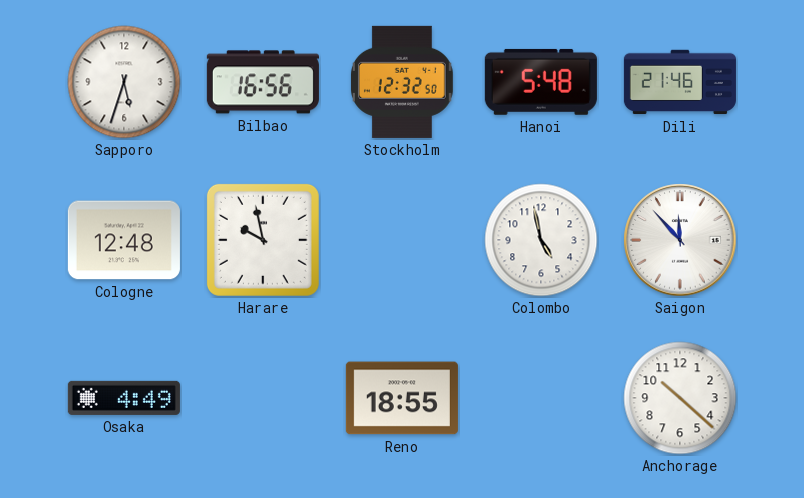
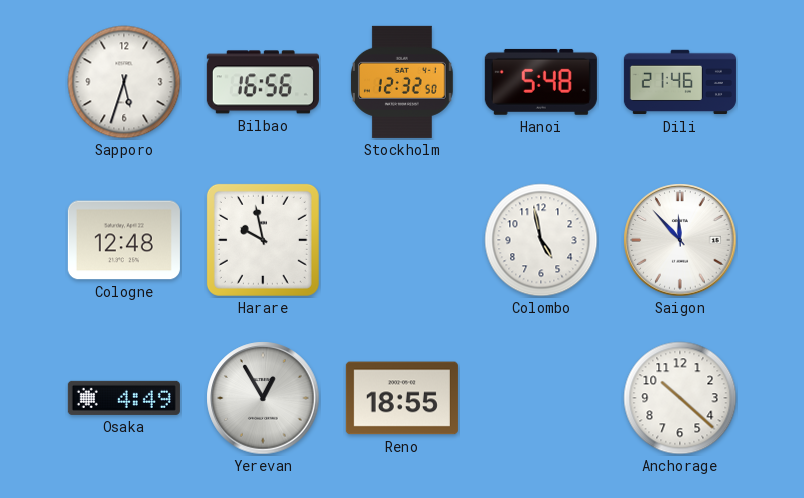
Yerevan: none -> 12:55 (263, 398)
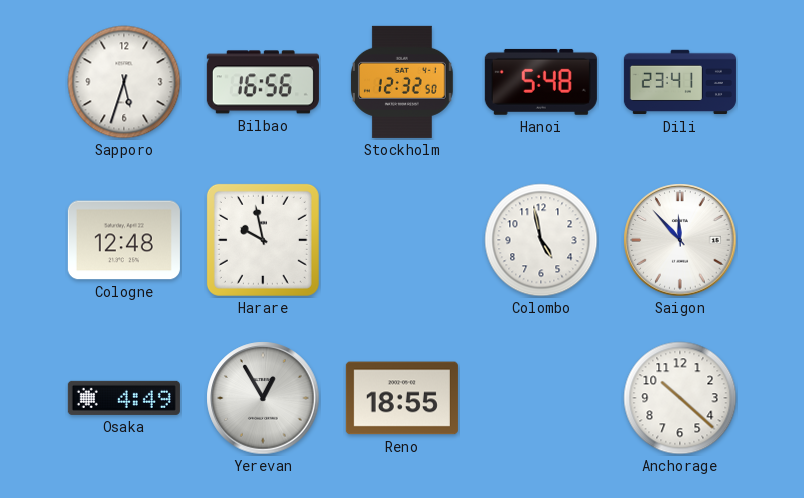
Dili: 21:46 -> 23:41 (680, 82)
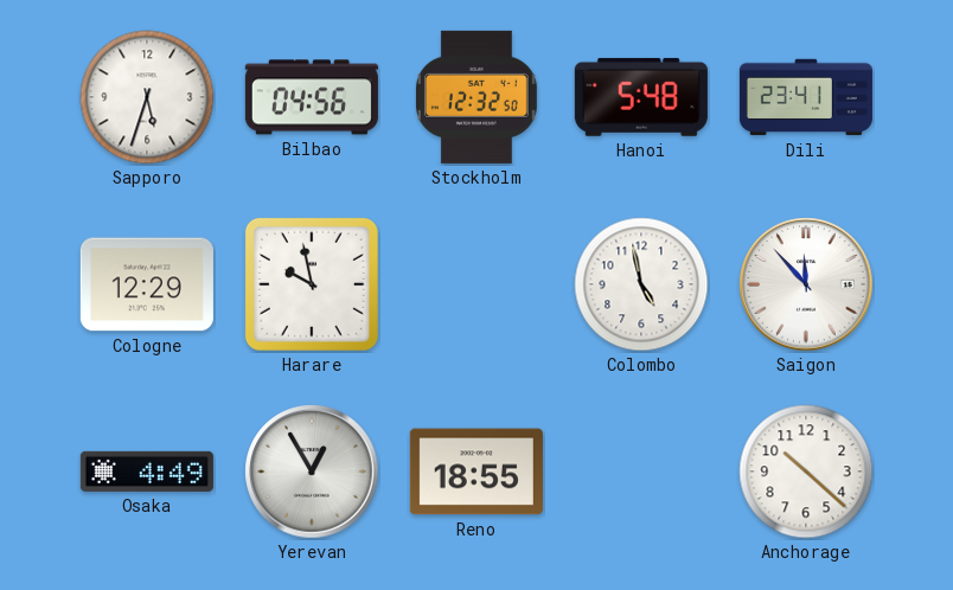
Bilbao: 16:56 -> 04:56 (312, 97)
Cologne: 12:48 -> 12:29 (147, 284)
